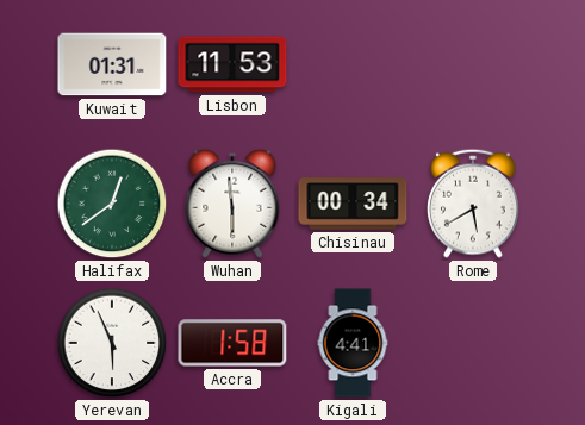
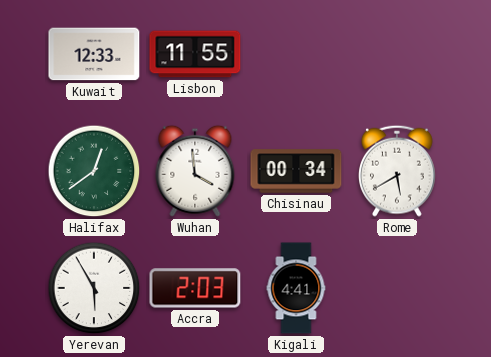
Kuwait: 01:31 -> 12:33 (94, 54)
Lisbon: 11:53 -> 11:55 (195, 54)
Wuhan: 5:59 -> 3:59 (195, 171)
Yerevan: 5:56 -> 5:55 (94, 288)
Accra: 1:58 -> 2:03 (195, 288)
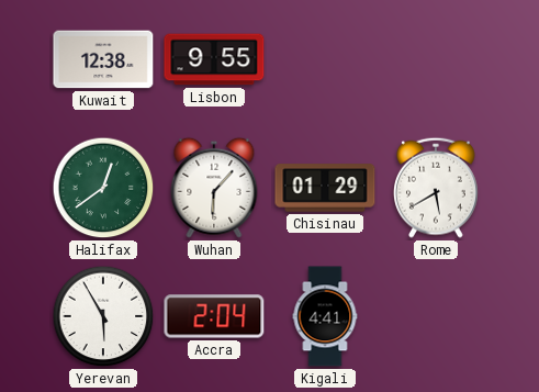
Kuwait: 12:33 -> 12:38 (103, 59)
Lisbon: 11:55 -> 9:55 (214, 59)
Wuhan: 3:59 -> 6:07 (214, 188)
Chisinau: 00:34 -> 01:29 (325, 188)
Accra: 2:03 -> 2:04 (214, 316)
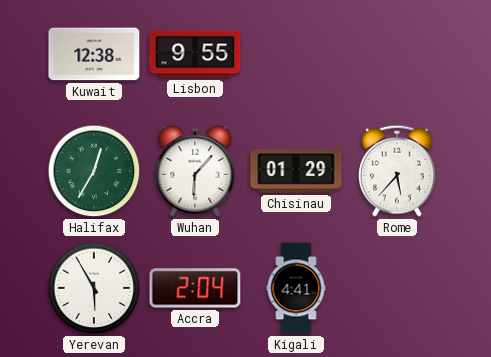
Halifax: 12:39 -> 12:35 (94, 171)
Rome: 5:40 -> 5:37 (398, 171)
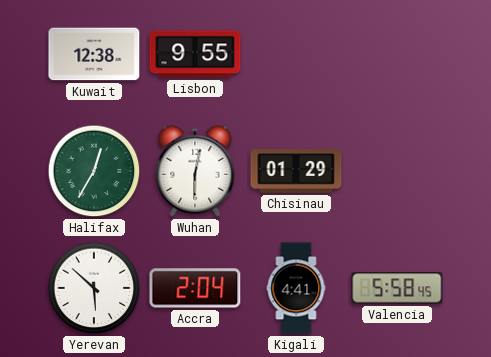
Wuhan: 6:07 -> 6:02 (195, 171)
Rome: 5:37 -> none (398, 171)
Yerevan: 5:55 -> 5:52 (94, 288)
Valencia: none -> 5:58 (397, 288)
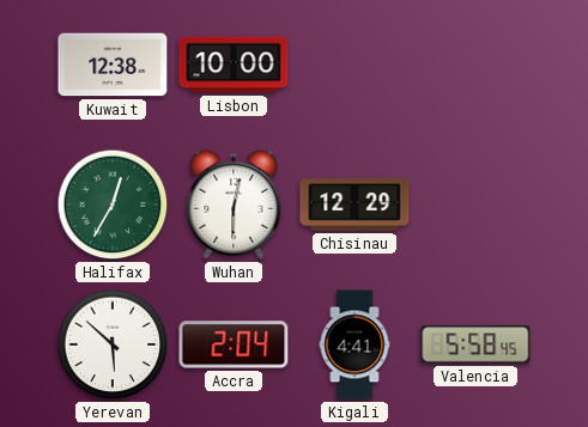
Lisbon: 9:55 -> 10:00 (234, 65)
Chisinau: 01:29 -> 12:29 (354, 205)
